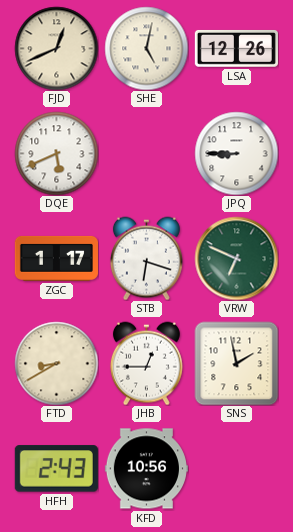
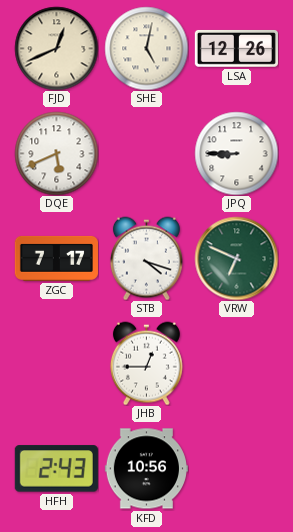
ZGC: 1:17 -> 7:17 (56, 258)
STB: 6:18 -> 4:18 (146, 258)
FTD: 8:40 -> none (56, 363)
SNS: 1:58 -> none (236, 363)
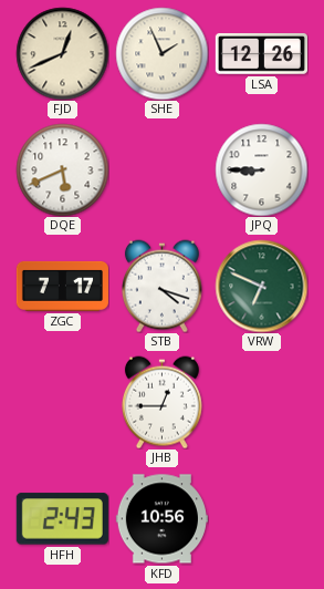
SHE: 5:02 -> 1:56 (161, 53)
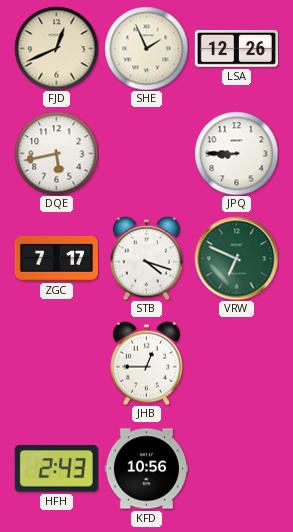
DQE: 5:41 -> 5:43 (56, 153)
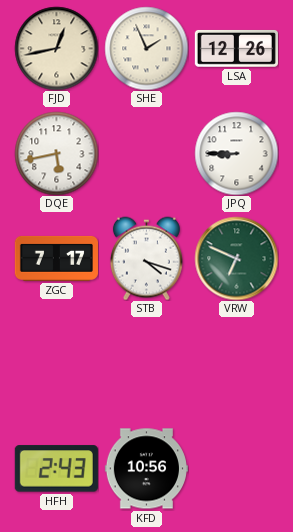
FJD: 12:41 -> 12:43 (56, 48)
JHB: 12:45 -> none (146, 363)
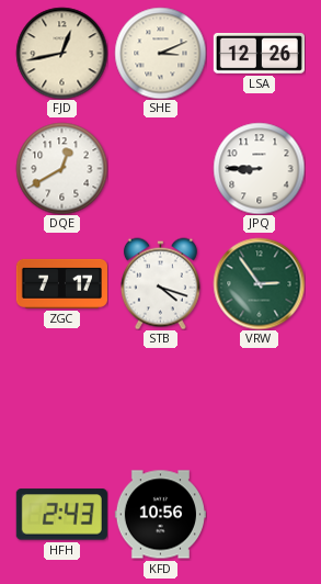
SHE: 1:56 -> 3:11 (160, 53)
DQE: 5:43 -> 12:40 (61, 168)
VRW: 6:49 -> 2:54 (259, 283)
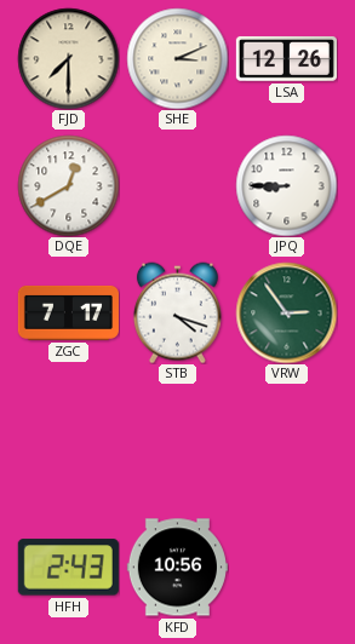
FJD: 12:43 -> 7:30 (68, 58)
